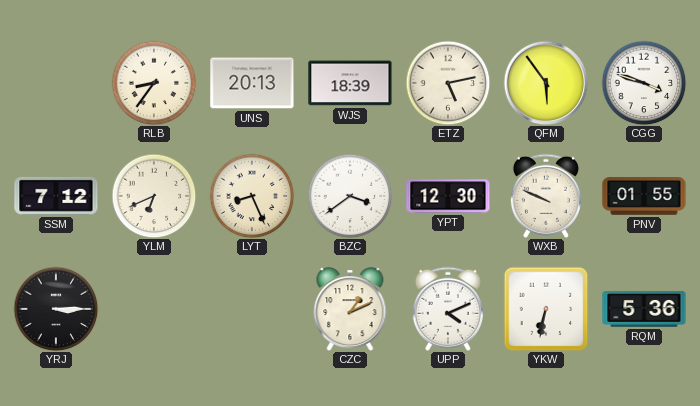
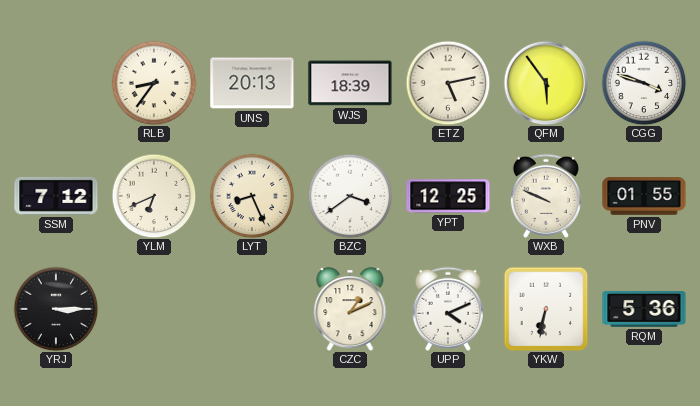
YPT: 12:30 -> 12:25 (448, 196)
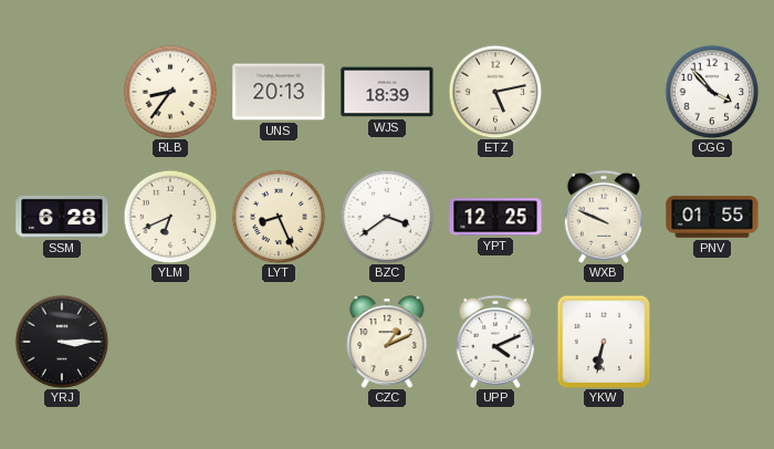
QFM: 5:54 -> none (546, 83)
CGG: 3:48 -> 3:53 (712, 92)
SSM: 7:12 -> 6:28 (62, 217)
RQM: 5:36 -> none (644, 309)
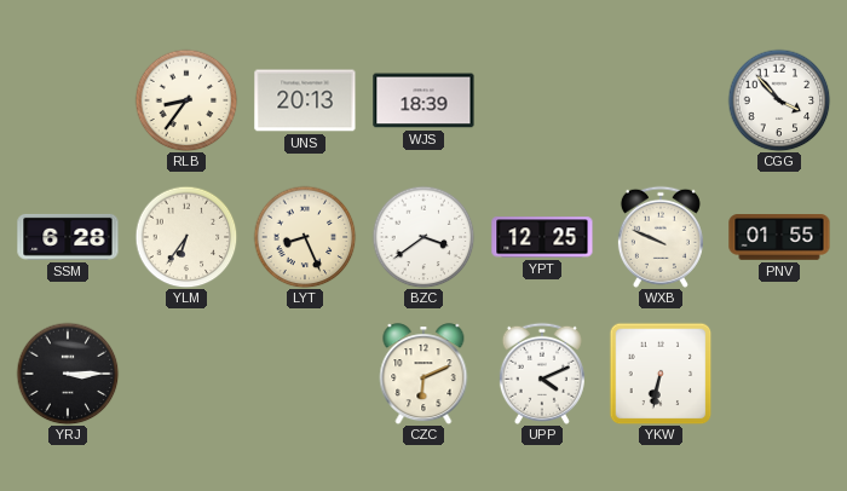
ETZ: 5:13 -> none (495, 92)
YLM: 6:41 -> 6:36 (186, 237)
CZC: 1:11 -> 6:11 (423, 374)
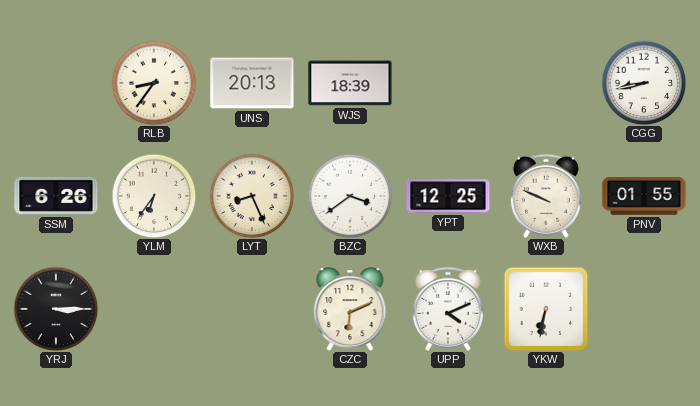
CGG: 3:53 -> 8:43 (644, 83)
SSM: 6:28 -> 6:26 (56, 196)
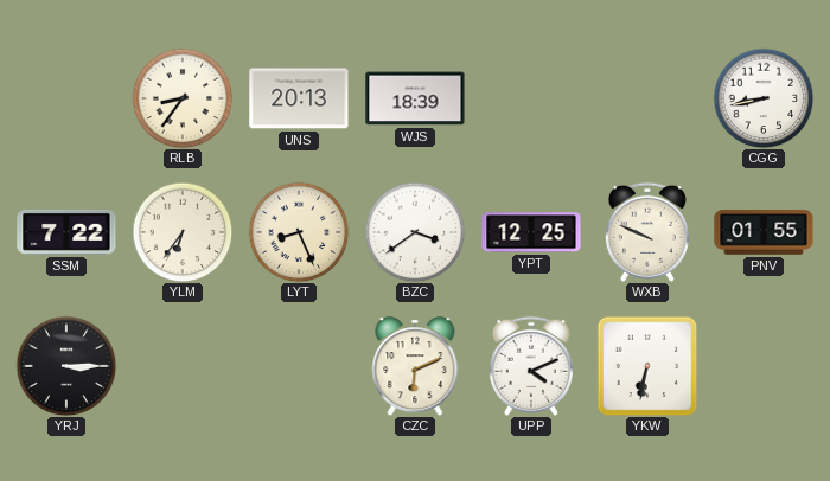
SSM: 6:26 -> 7:22 (66, 232)
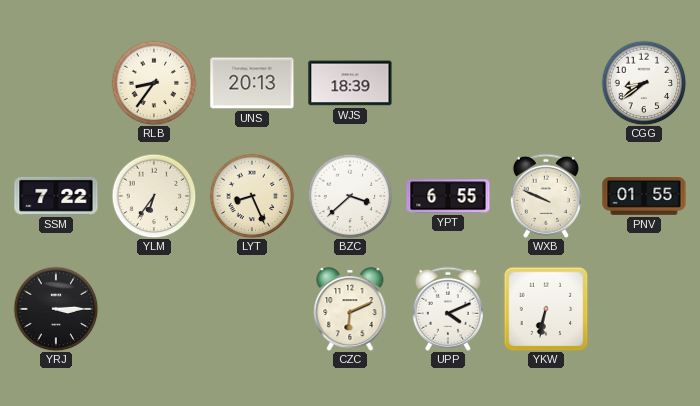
CGG: 8:43 -> 8:39 (644, 83)
BZC: 3:39 -> 3:38 (350, 196)
YPT: 12:25 -> 6:55 (448, 196)
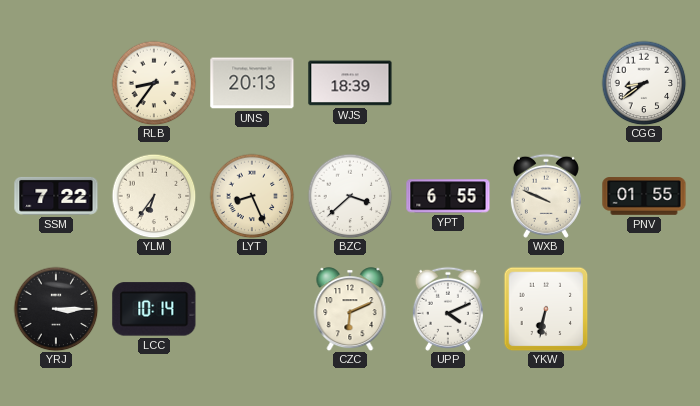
LCC: none -> 10:14 (154, 309)
